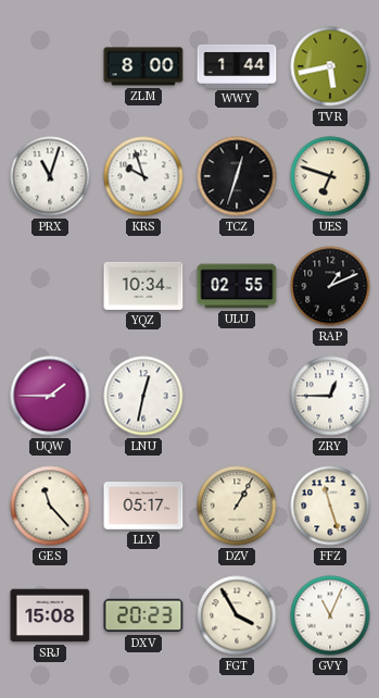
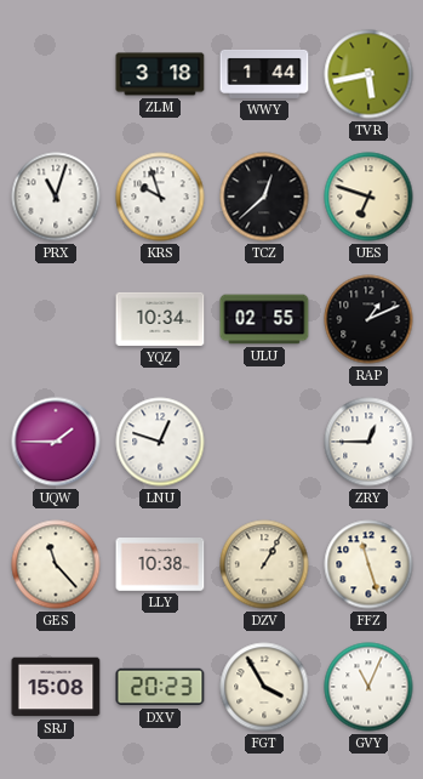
ZLM: 8:00 -> 3:18 (160, 74)
TCZ: 12:33 -> 12:38 (264, 197)
LNU: 12:32 -> 12:48 (160, 442)
LLY: 05:17 -> 10:38 (160, 565)
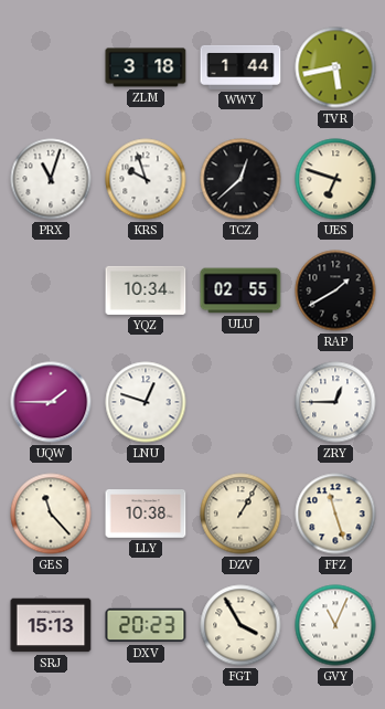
RAP: 1:11 -> 1:40 (335, 290)
SRJ: 15:08 -> 15:13 (51, 625)
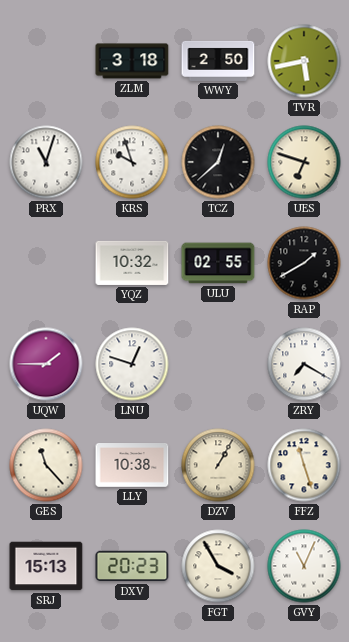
WWY: 1:44 -> 2:50 (218, 61)
YQZ: 10:34 -> 10:32 (132, 263)
ZRY: 12:45 -> 7:20 (304, 364)
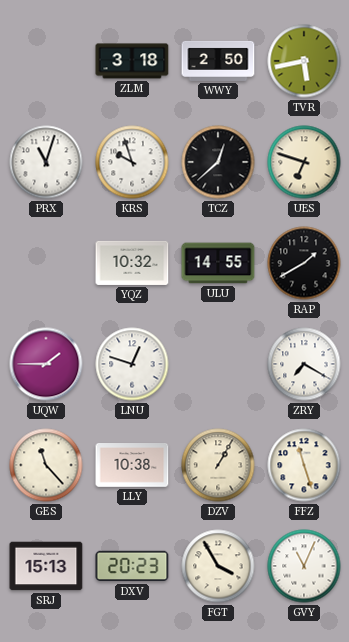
ULU: 02:55 -> 14:55 (218, 263)
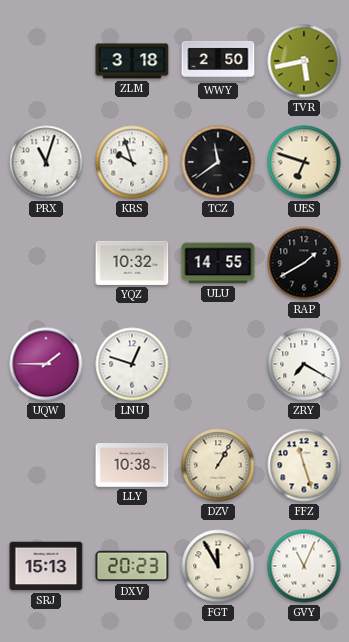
TCZ: 12:38 -> 11:39 (218, 162)
GES: 11:23 -> none (46, 465)
FGT: 3:55 -> 11:55 (218, 566)
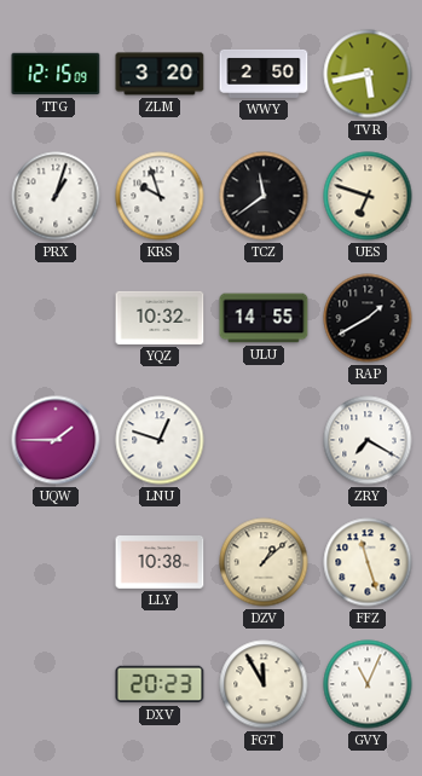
TTG: none -> 12:15 (56, 74)
ZLM: 3:18 -> 3:20 (160, 74)
PRX: 11:03 -> 1:03 (56, 196)
DZV: 1:05 -> 1:08 (264, 562)
SRJ: 15:13 -> none (46, 566)
